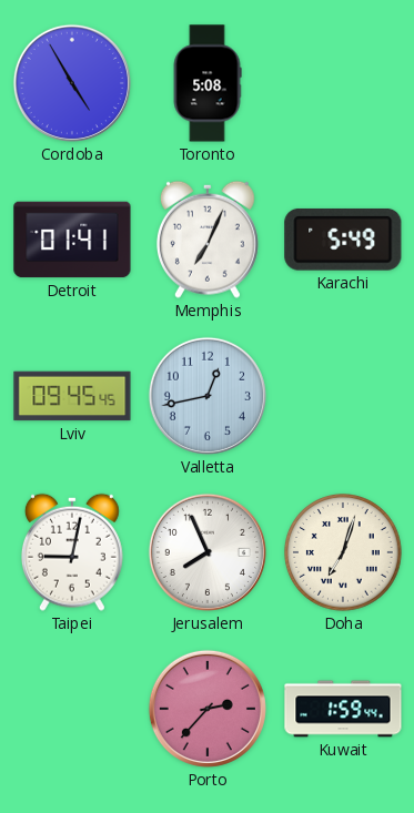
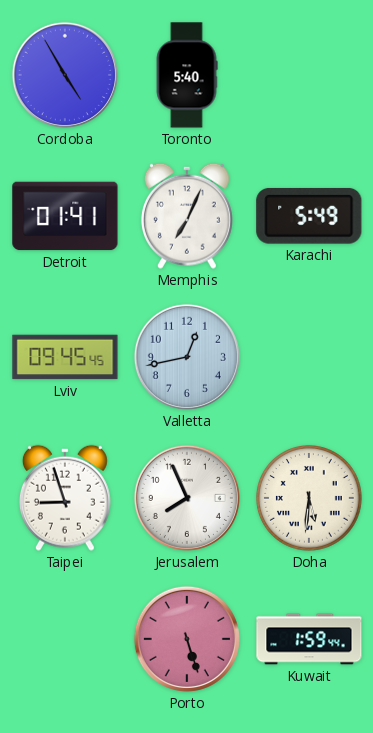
Toronto: 5:08 -> 5:40 (187, 75)
Taipei: 9:02 -> 8:57 (65, 498)
Doha: 7:03 -> 5:31 (310, 499)
Porto: 2:37 -> 5:27 (187, 639)
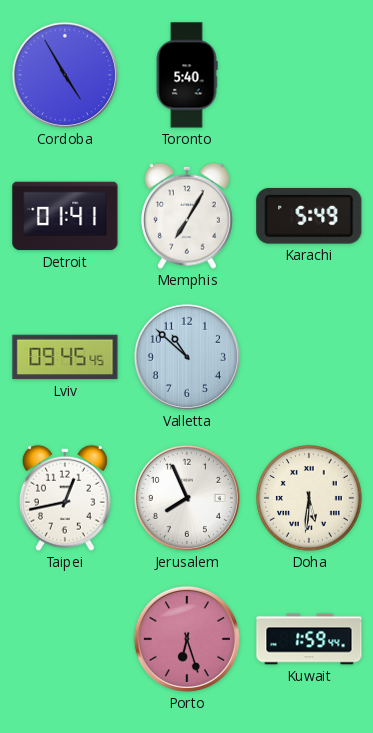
Memphis: 7:04 -> 7:05 (187, 216)
Valletta: 12:43 -> 10:52 (187, 357)
Taipei: 8:57 -> 12:43 (65, 498)
Porto: 5:27 -> 6:27 (187, 639)
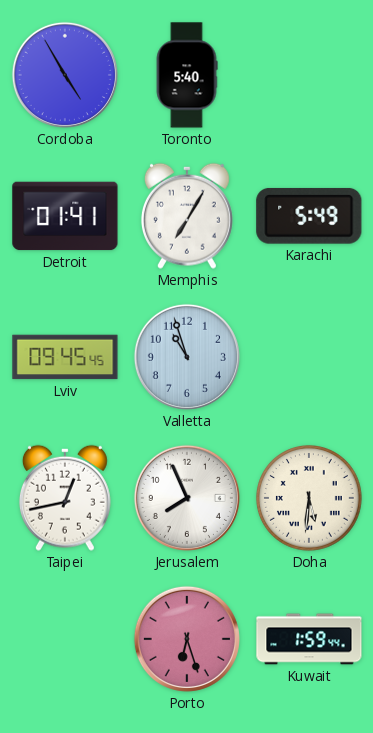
Valletta: 10:52 -> 10:57 (187, 357)
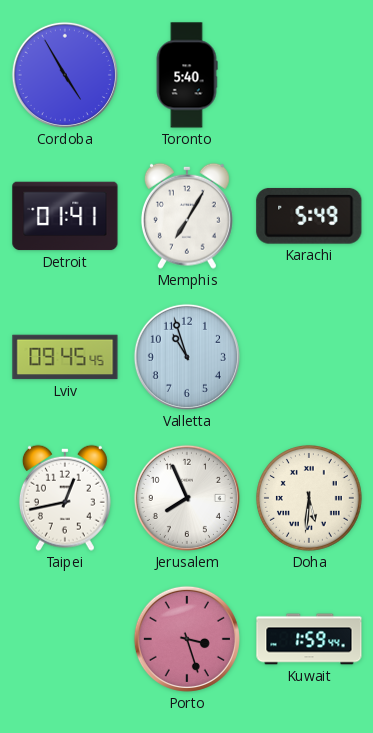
Porto: 6:27 -> 3:27 (187, 639)
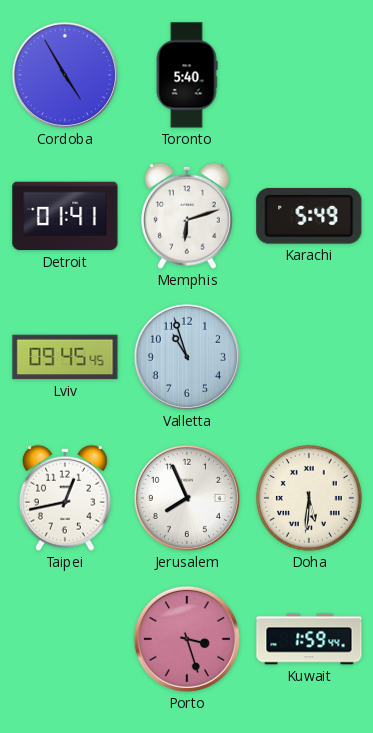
Memphis: 7:05 -> 6:12 (187, 216)
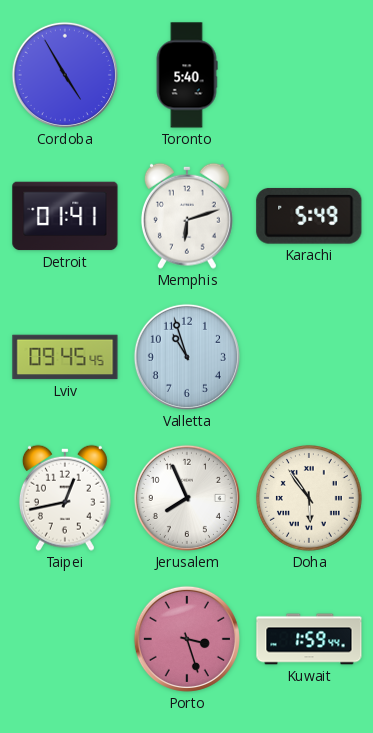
Doha: 5:31 -> 5:54 (310, 499)
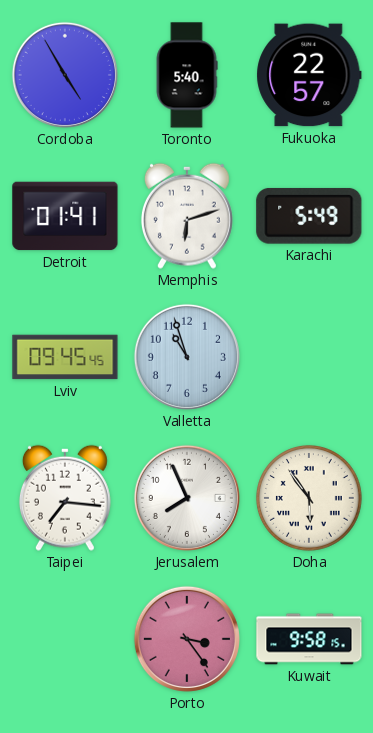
Fukuoka: none -> 22:57 (309, 75)
Taipei: 12:43 -> 7:16 (65, 498)
Porto: 3:27 -> 3:24 (187, 639)
Kuwait: 1:59 -> 9:58 (309, 639)
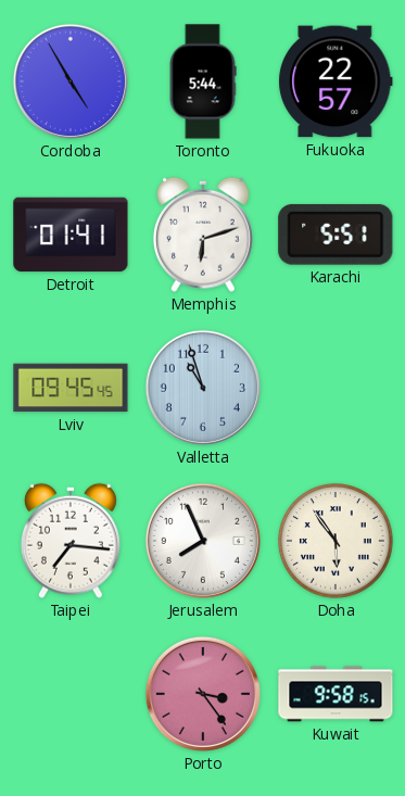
Toronto: 5:40 -> 5:44 (203, 81)
Karachi: 5:49 -> 5:51 (336, 235)
